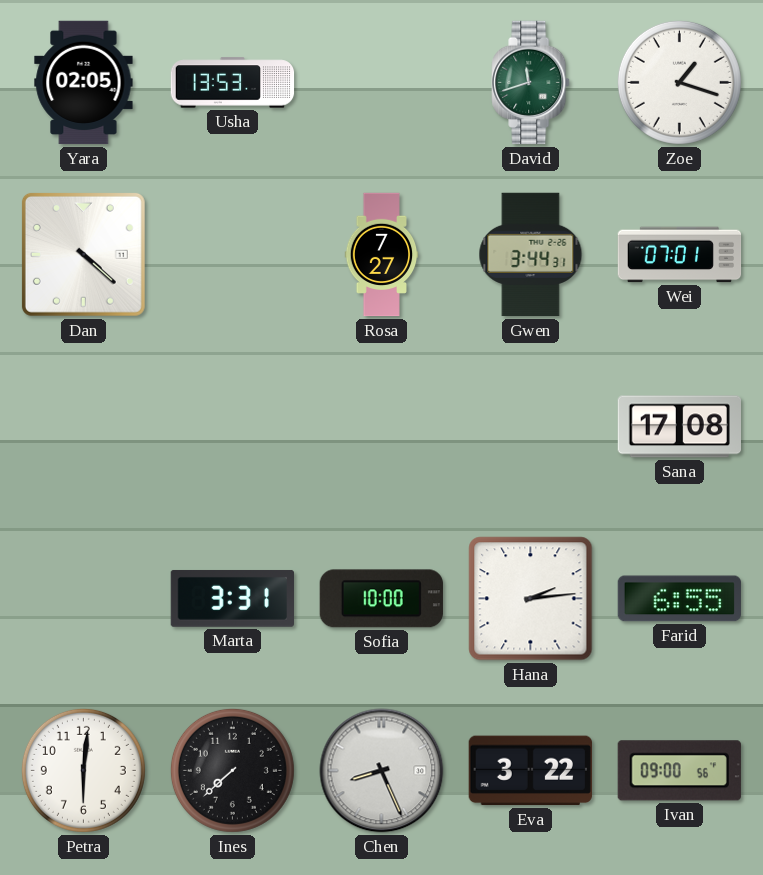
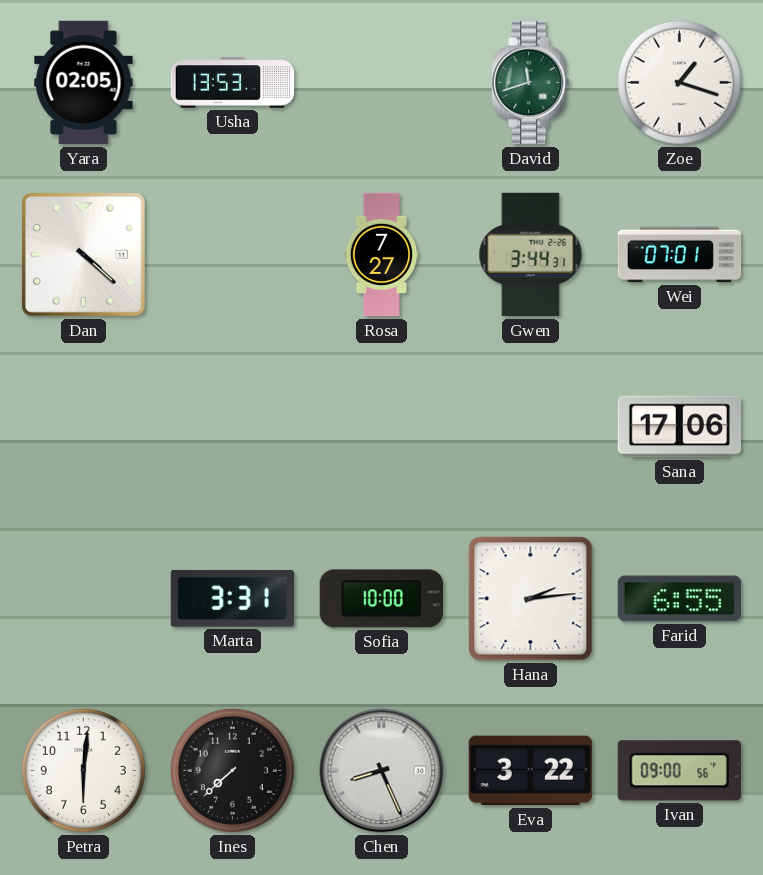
Sana: 17:08 -> 17:06 (679, 427)
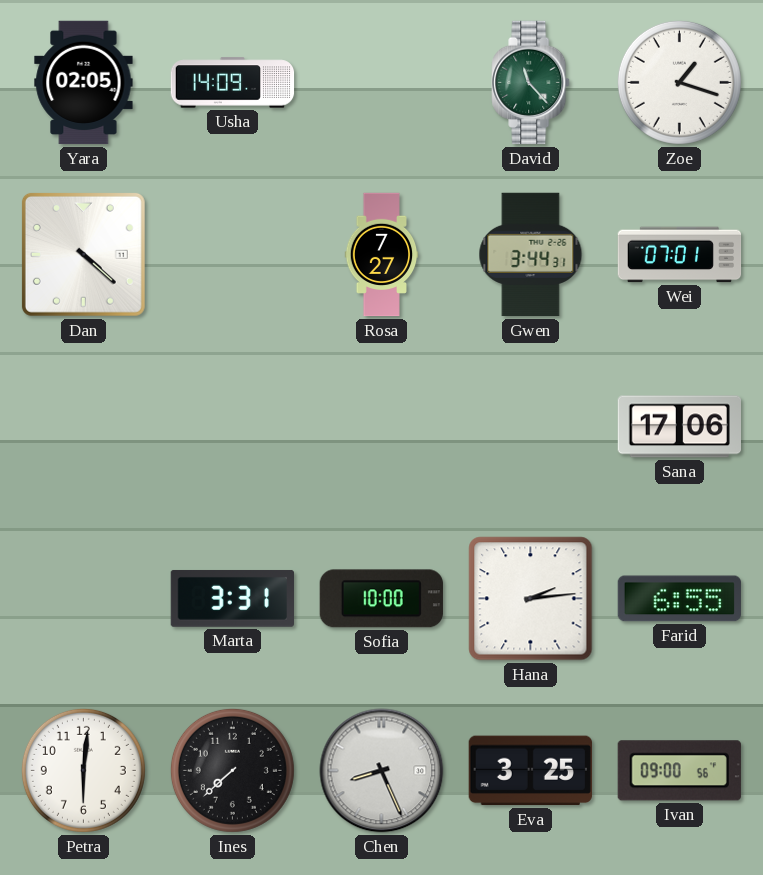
Usha: 13:53 -> 14:09 (233, 83)
David: 11:42 -> 11:23 (531, 83)
Eva: 3:22 -> 3:25 (530, 771)
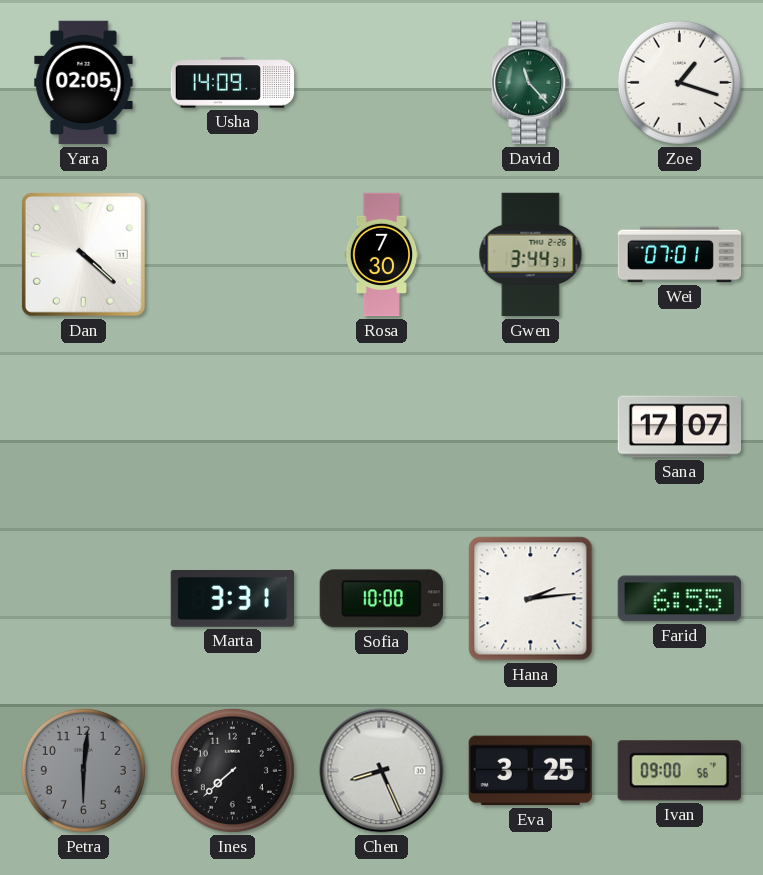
Rosa: 7:27 -> 7:30 (382, 255)
Sana: 17:06 -> 17:07 (679, 427)
Petra dial: white -> grey (83, 770)
